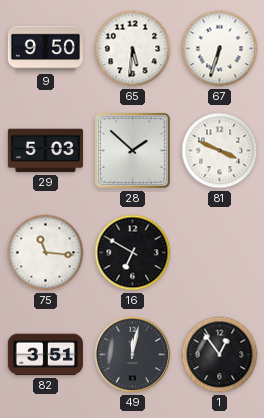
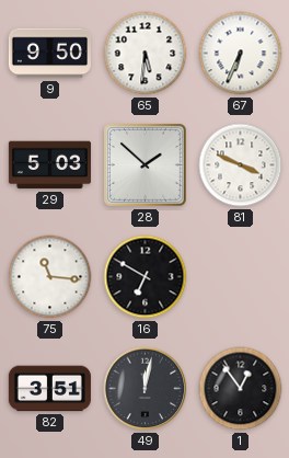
67: 6:33 -> 6:34 (241, 54)
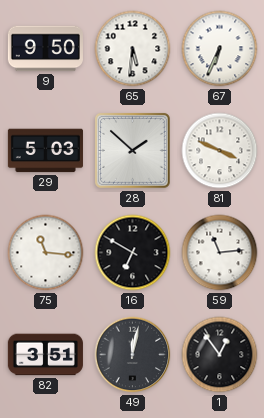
59: none -> 11:14 (220, 253)
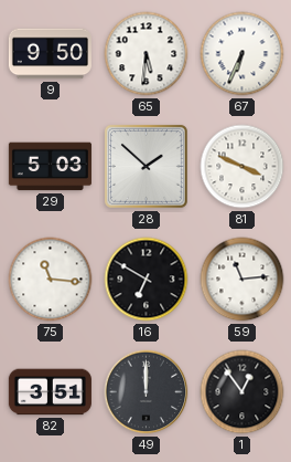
49: 12:02 -> 12:00 (147, 392)
